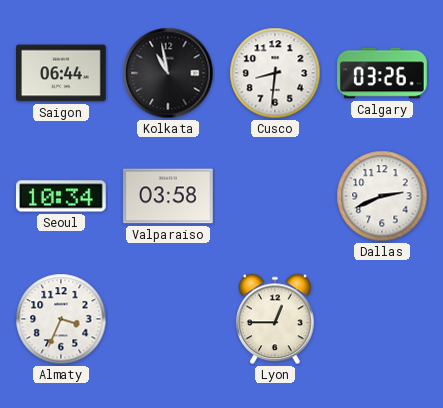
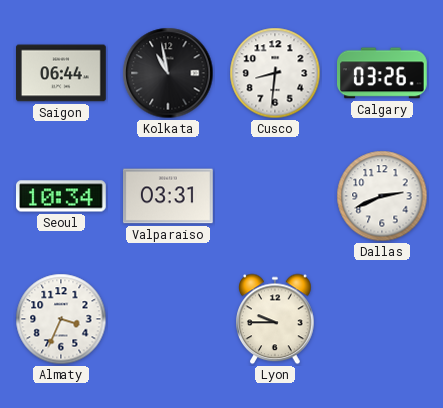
Valparaiso: 03:58 -> 03:31 (169, 196)
Lyon: 12:45 -> 9:45 (275, 319)
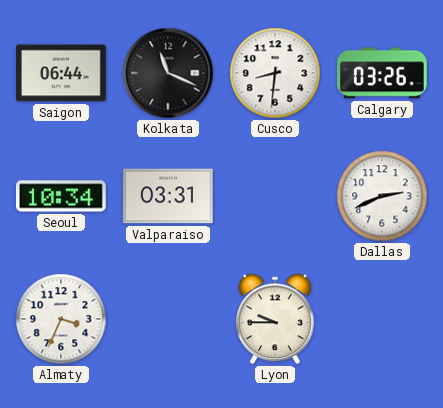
Kolkata: 10:58 -> 11:19 (168, 73)
